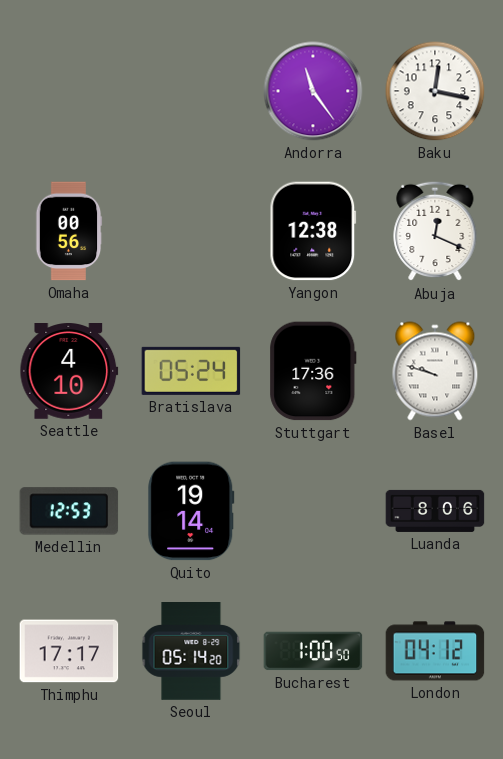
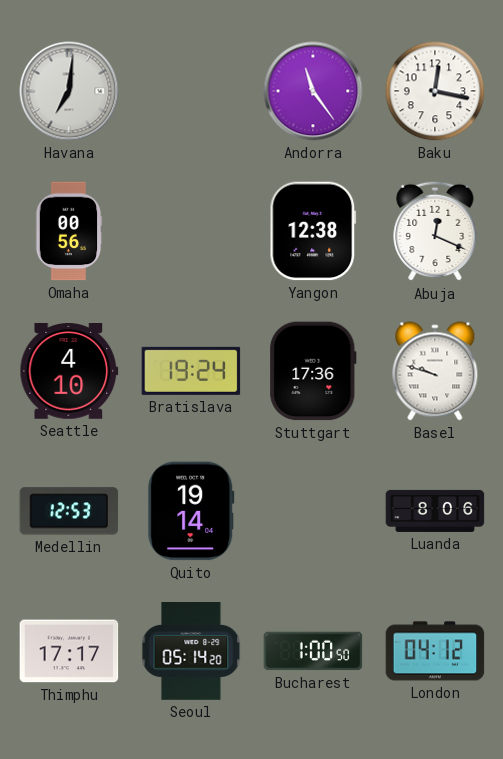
Havana: none -> 7:01 (69, 91)
Bratislava: 05:24 -> 19:24 (191, 371)
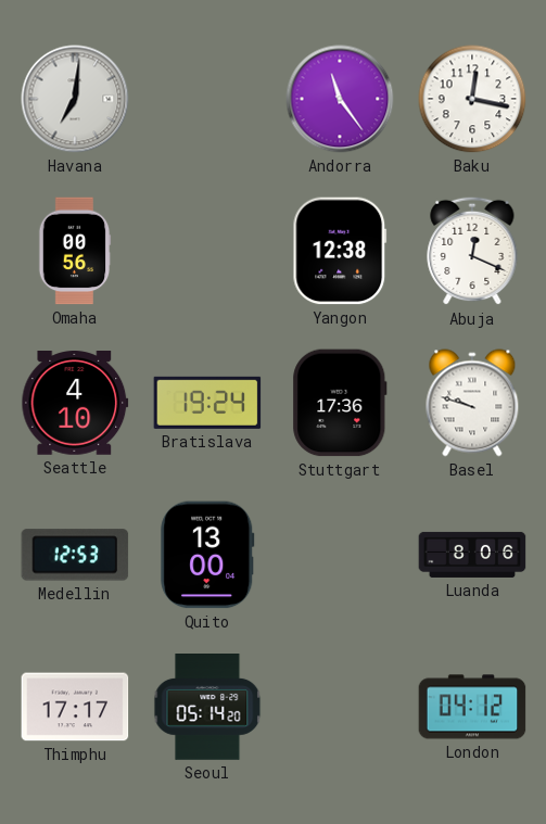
Quito: 19:14 -> 13:00 (207, 555)
Bucharest: 1:00 -> none (313, 651)
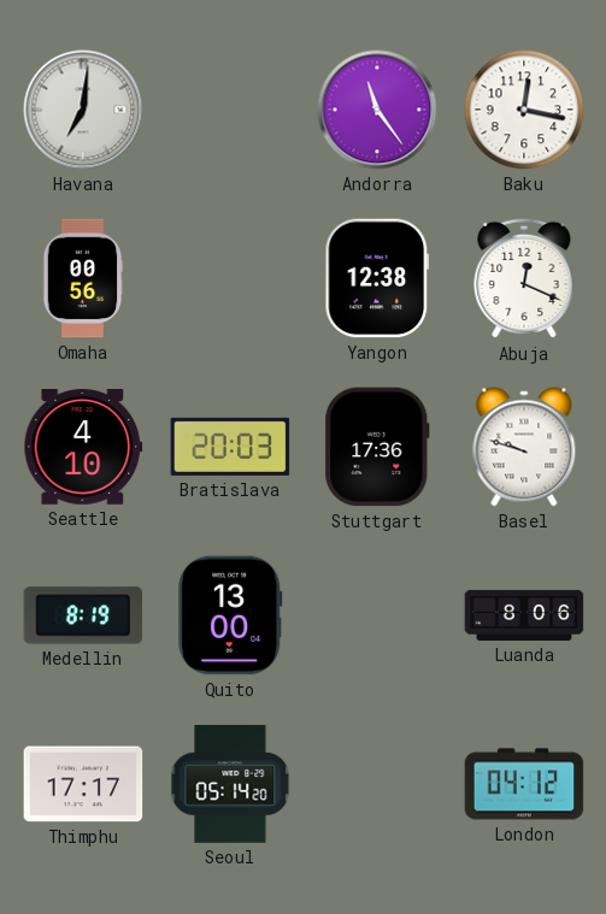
Bratislava: 19:24 -> 20:03 (230, 447)
Medellin: 12:53 -> 8:19 (83, 615)
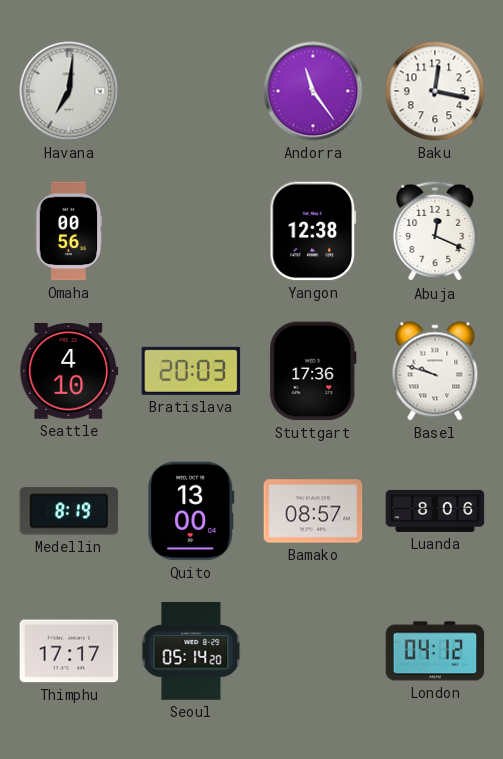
Bamako: none -> 08:57 (313, 511)
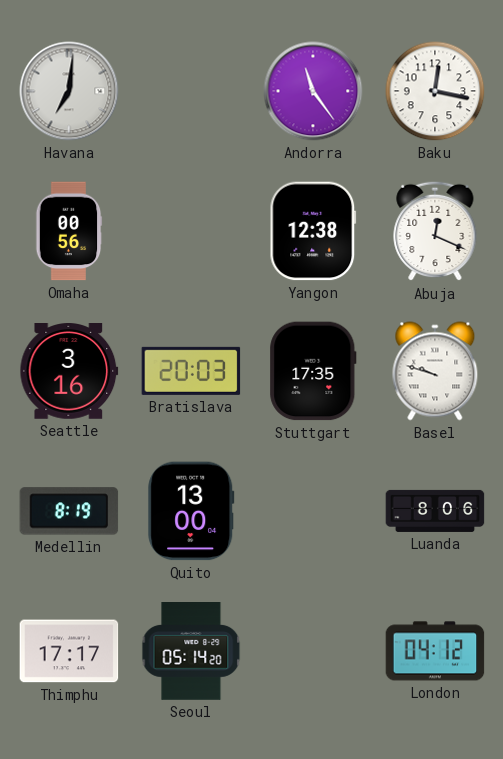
Seattle: 4:10 -> 3:16 (69, 372)
Stuttgart: 17:36 -> 17:35 (313, 371)
Bamako: 08:57 -> none (313, 511)
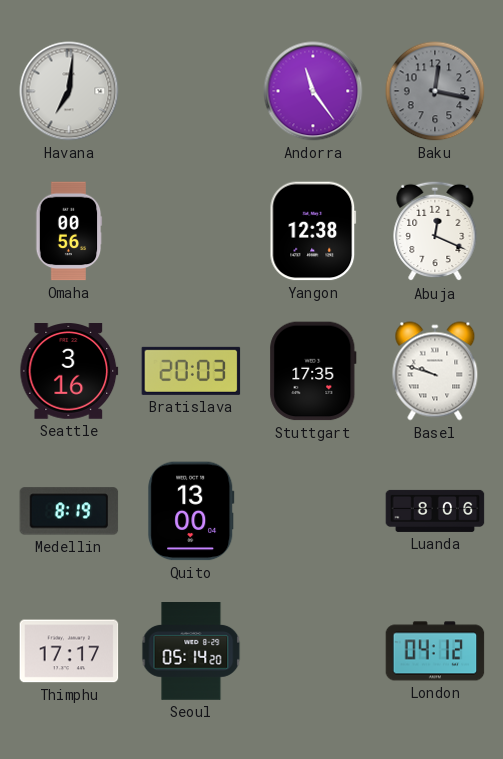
Baku dial: white -> grey (435, 91)
